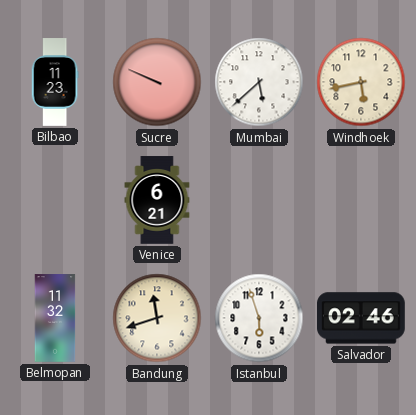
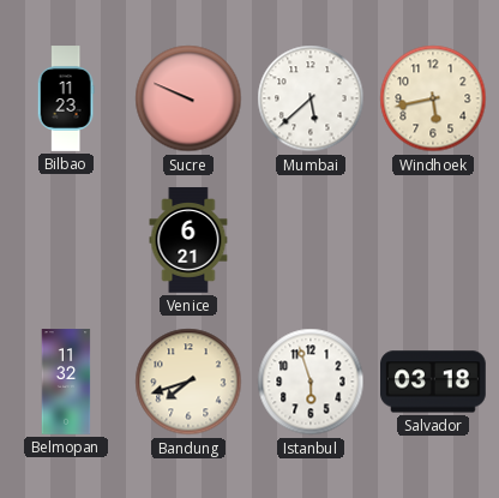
Bandung: 11:42 -> 7:42 (188, 382)
Salvador: 02:46 -> 03:18 (434, 382)
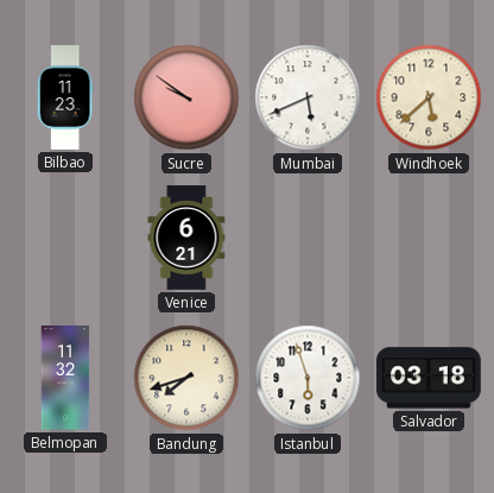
Sucre: 9:49 -> 9:51 (186, 97)
Mumbai: 5:38 -> 5:41 (308, 97)
Windhoek: 5:43 -> 5:38 (429, 97)
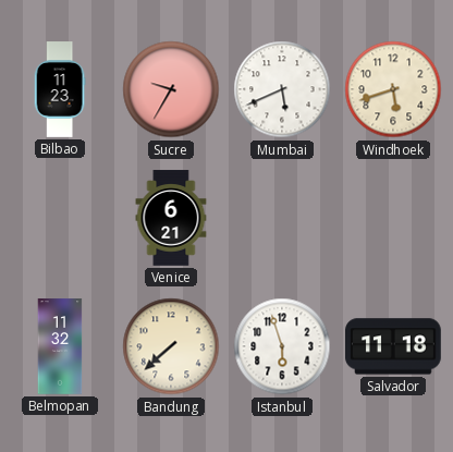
Sucre: 9:51 -> 9:35 (171, 89)
Windhoek: 5:38 -> 5:42 (393, 89)
Bandung: 7:42 -> 7:38 (171, 346)
Salvador: 03:18 -> 11:18 (394, 346)
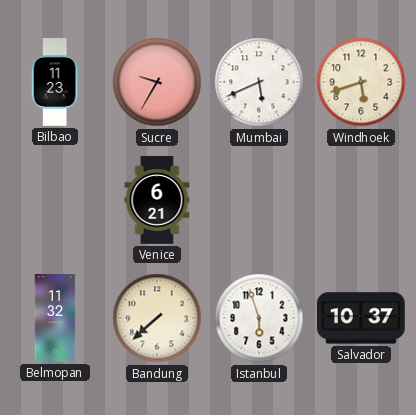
Salvador: 11:18 -> 10:37 (362, 318)
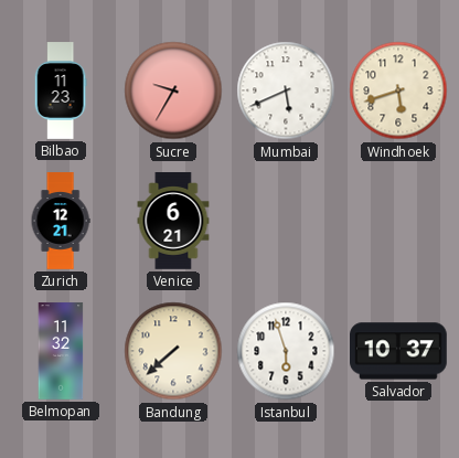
Zurich: none -> 12:21 (61, 221)
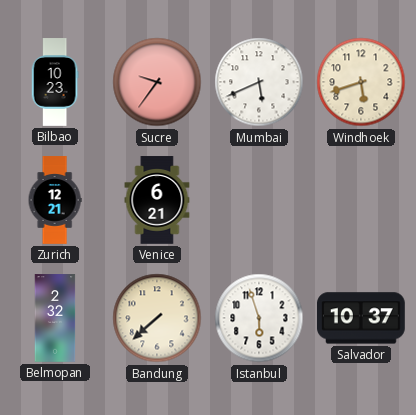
Bilbao: 11:23 -> 10:23 (55, 82)
Sucre: 9:35 -> 9:36 (157, 82)
Belmopan: 11:32 -> 2:32 (55, 318)
